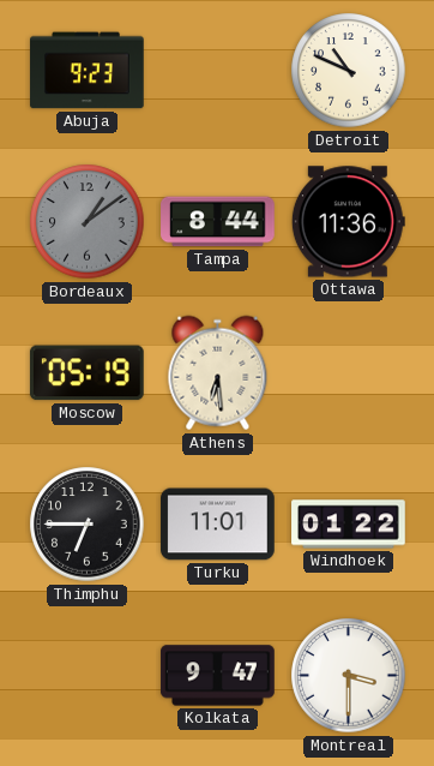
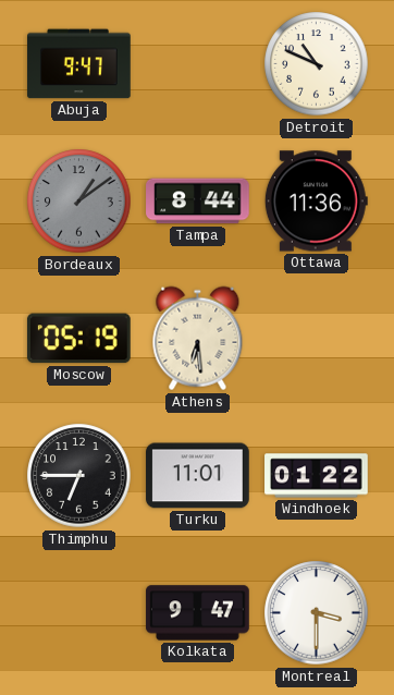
Abuja: 9:23 -> 9:47 (79, 64)
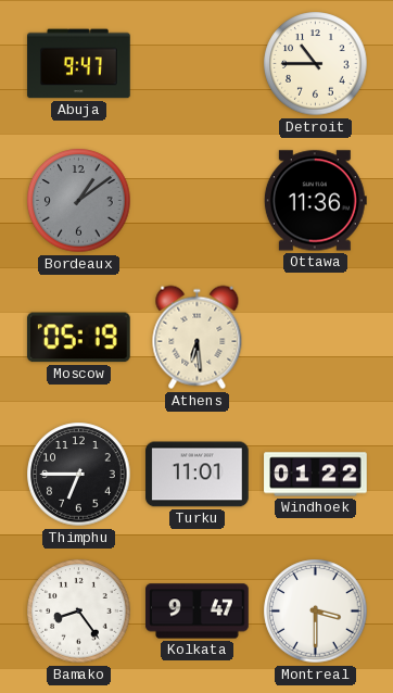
Detroit: 10:49 -> 10:45 (316, 64)
Tampa: 8:44 -> none (198, 202)
Bamako: none -> 8:24 (79, 612)
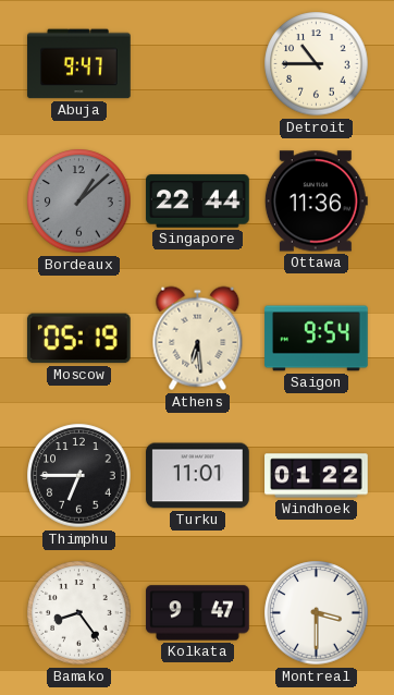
Bordeaux: 1:09 -> 1:08 (79, 202)
Singapore: none -> 22:44 (198, 202)
Saigon: none -> 9:54 (317, 339)
